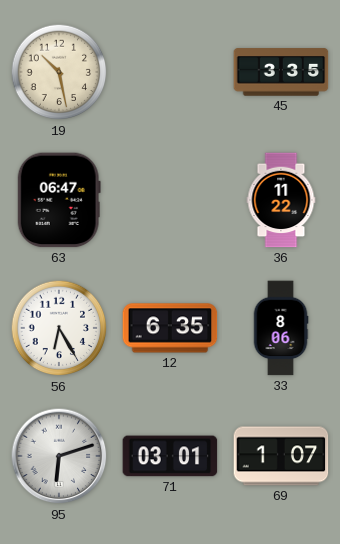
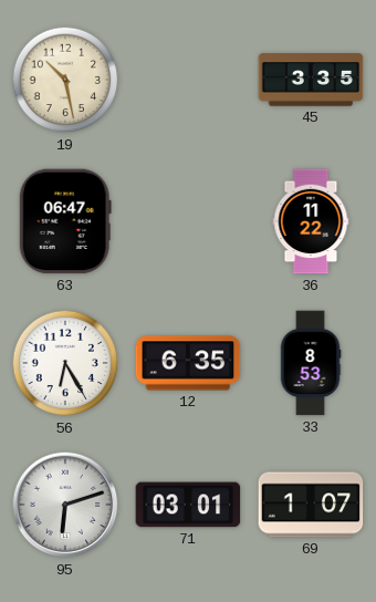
33: 8:06 -> 8:53 (311, 363)
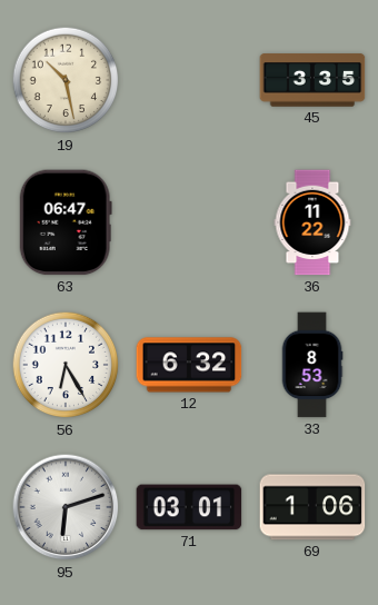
12: 6:35 -> 6:32 (189, 365)
69: 1:07 -> 1:06 (312, 507)
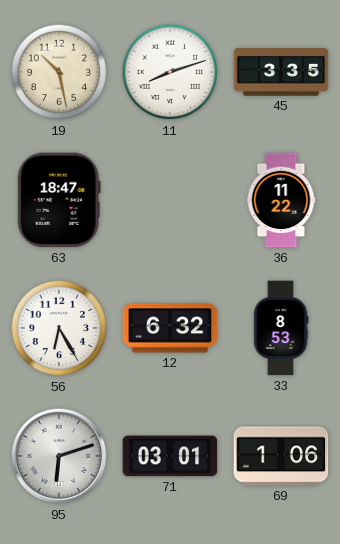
11: none -> 8:12 (170, 72)
63: 06:47 -> 18:47 (59, 200)
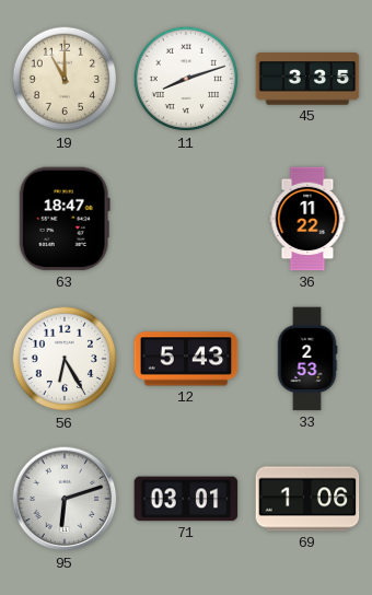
19: 10:28 -> 11:00 (65, 79)
12: 6:32 -> 5:43 (186, 359)
33: 8:53 -> 2:53 (307, 359)
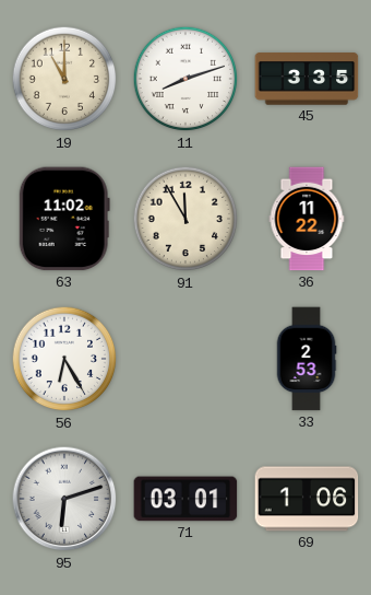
63: 18:47 -> 11:02 (64, 219)
91: none -> 11:55 (185, 219)
12: 5:43 -> none (186, 359)
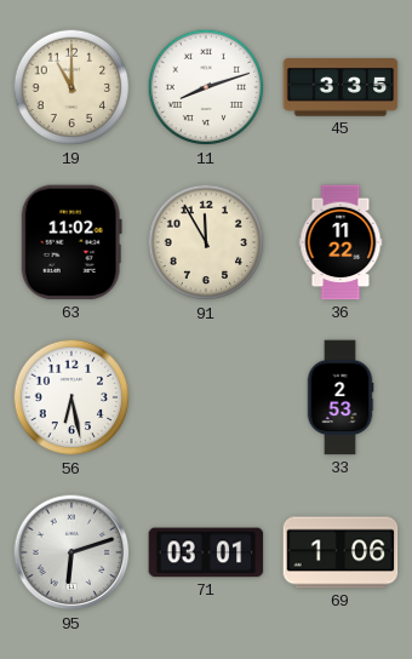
56: 6:25 -> 6:28 (71, 397)
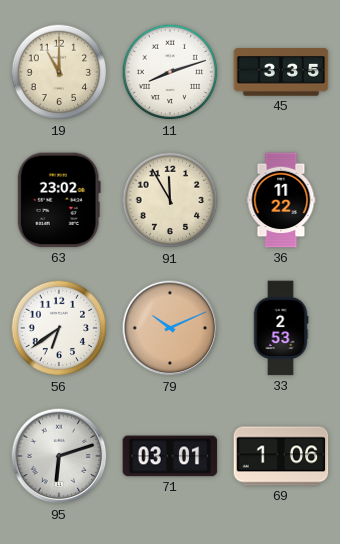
63: 11:02 -> 23:02 (59, 200)
56: 6:28 -> 6:39 (59, 328)
79: none -> 10:11 (170, 328)
